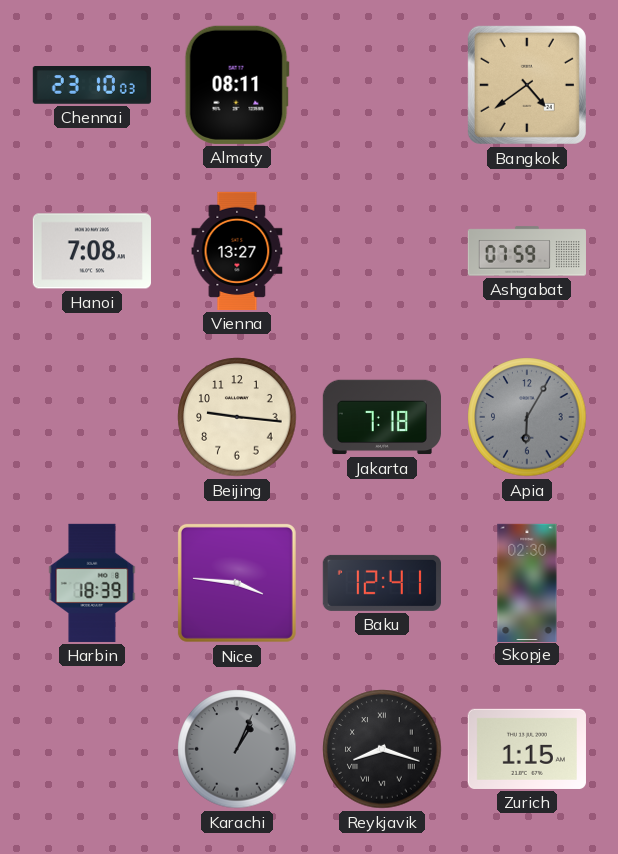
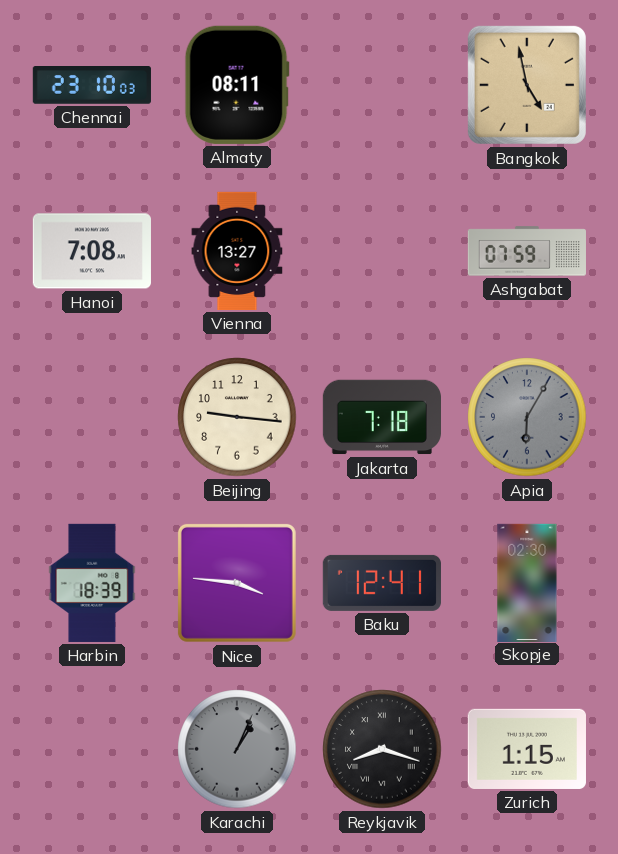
Bangkok: 4:39 -> 4:58 (527, 85)
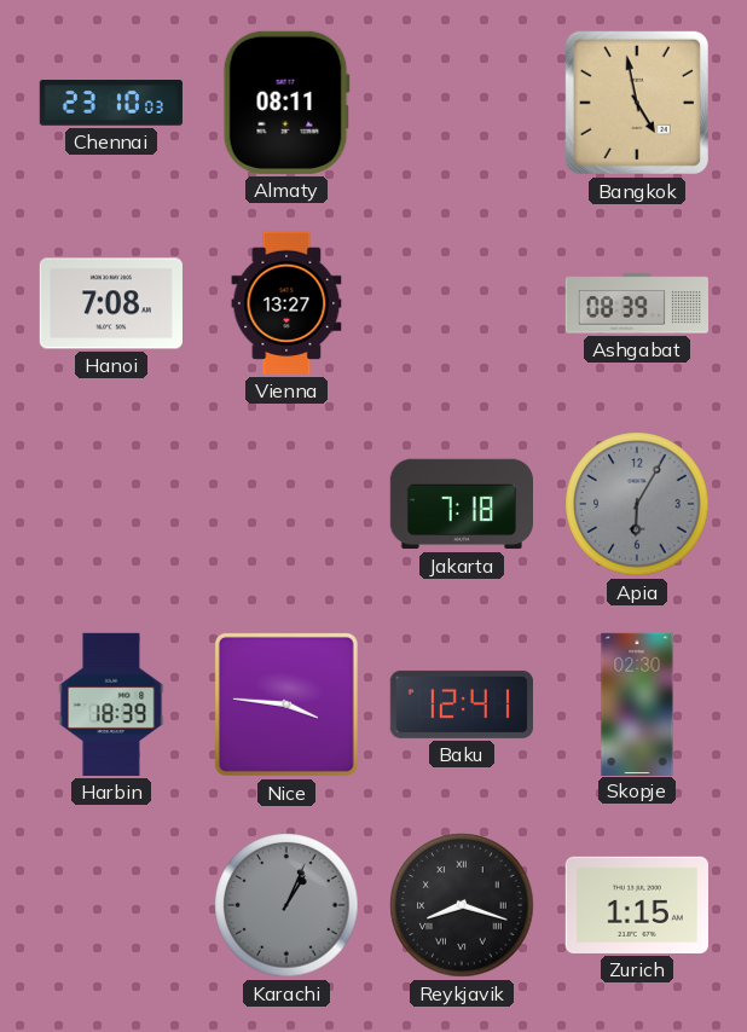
Ashgabat: 07:59 -> 08:39 (637, 303)
Beijing: 9:16 -> none (237, 417)
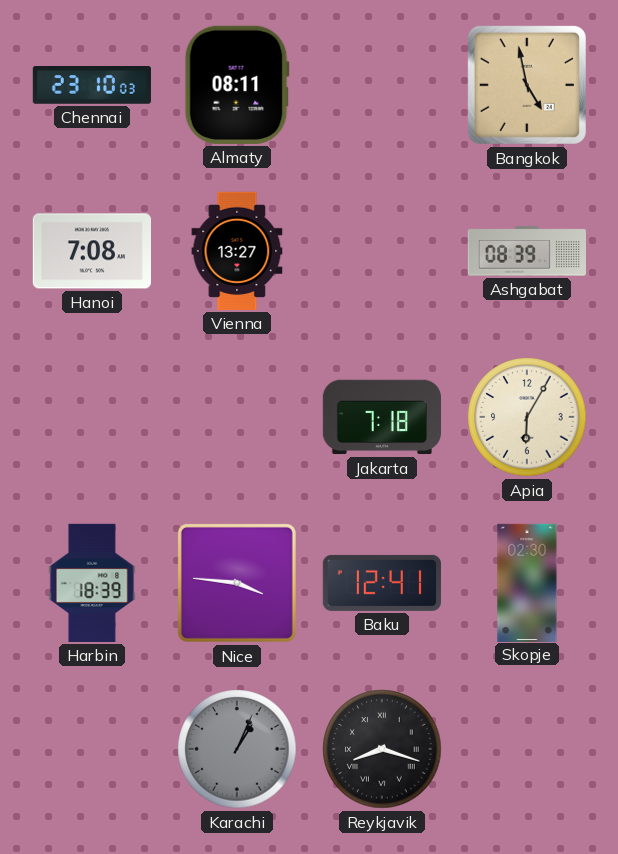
Apia dial: grey -> cream (527, 417)
Zurich: 1:15 -> none (637, 905)
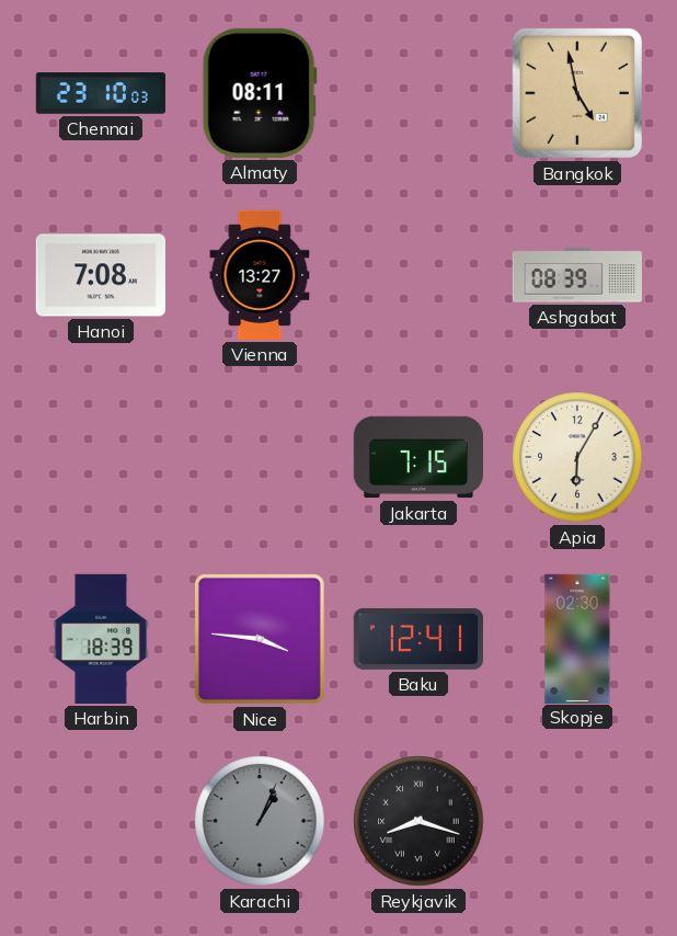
Jakarta: 7:18 -> 7:15 (417, 457)
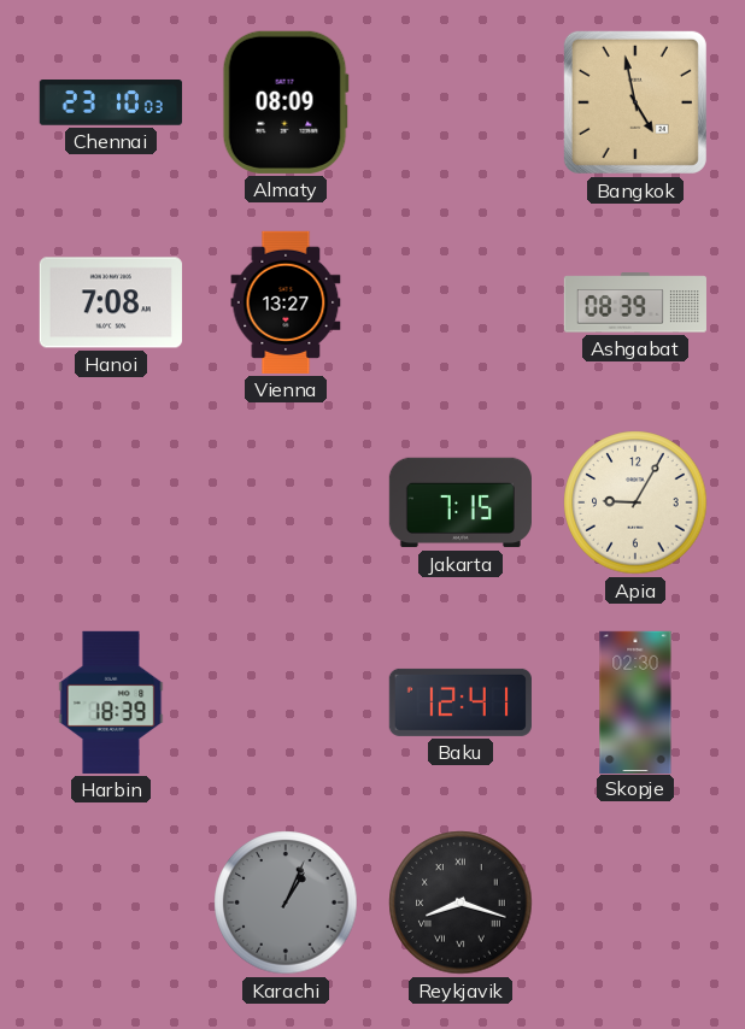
Almaty: 08:11 -> 08:09 (286, 102)
Apia: 6:05 -> 9:05 (635, 502)
Nice: 3:46 -> none (260, 639)
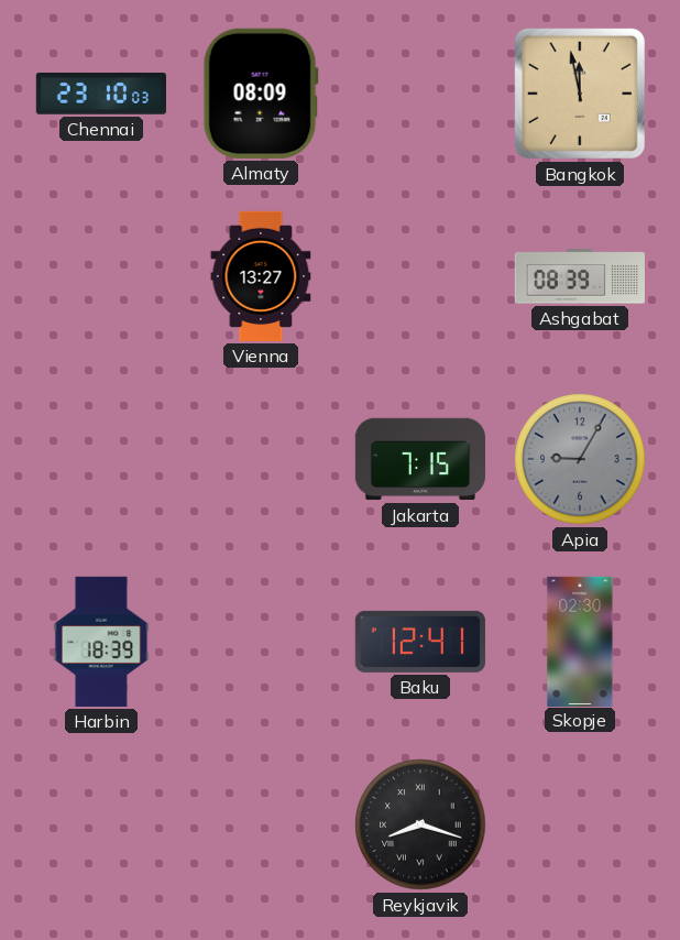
Bangkok: 4:58 -> 11:58 (580, 94)
Hanoi: 7:08 -> none (111, 302)
Apia dial: cream -> grey (580, 459)
Karachi: 1:04 -> none (286, 902)
